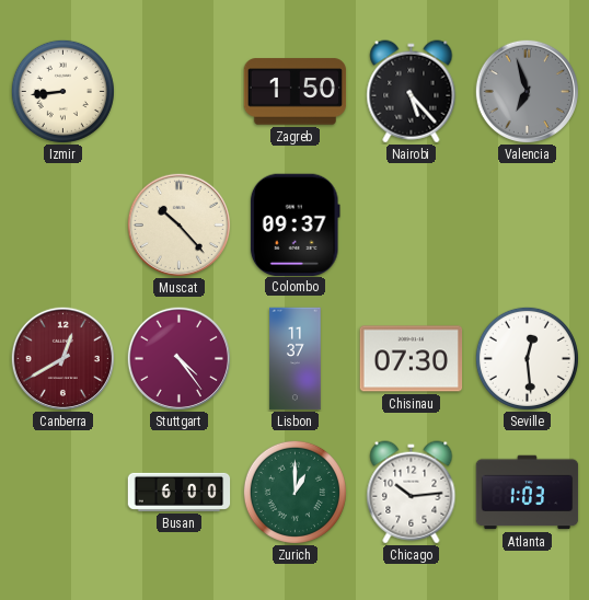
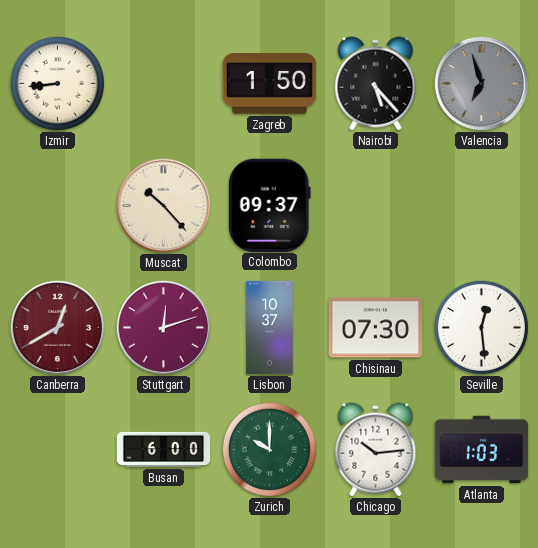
Stuttgart: 4:24 -> 12:12 (163, 327)
Lisbon: 11:37 -> 10:37 (270, 328)
Zurich: 1:00 -> 10:00 (269, 449)
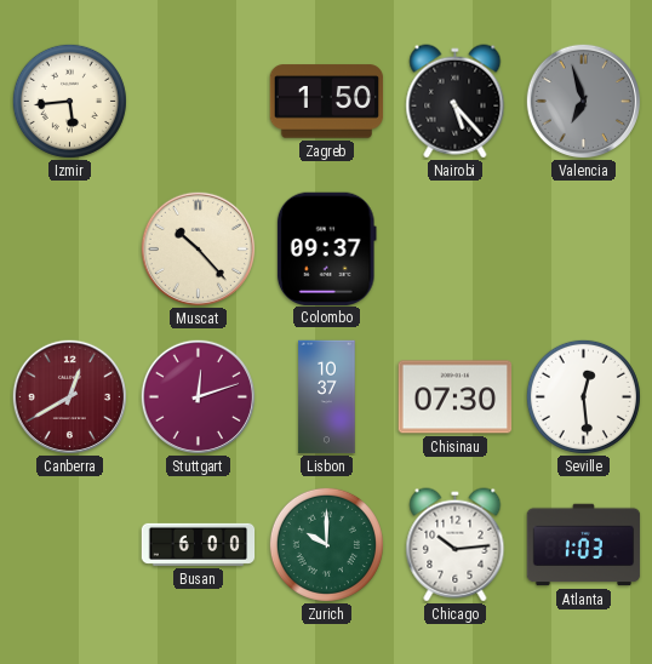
Izmir: 8:44 -> 5:44 (69, 101)
